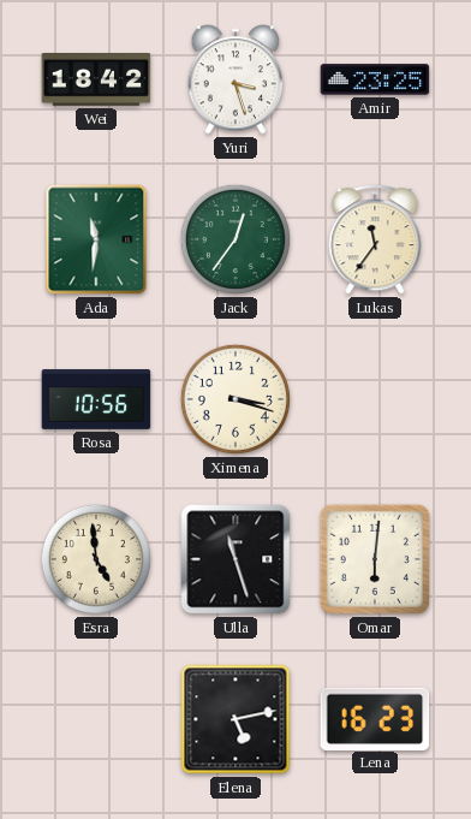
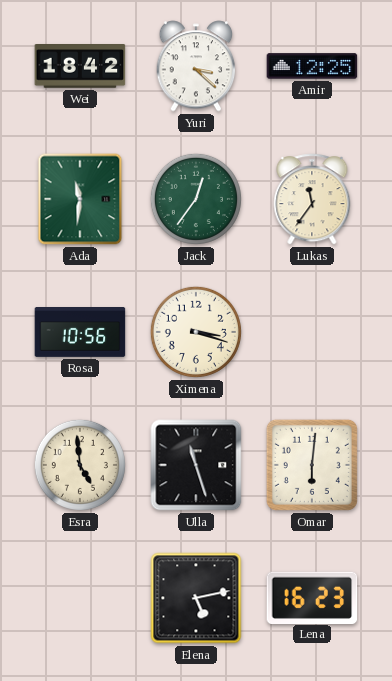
Yuri: 3:27 -> 3:22 (196, 66)
Amir: 23:25 -> 12:25 (312, 66)
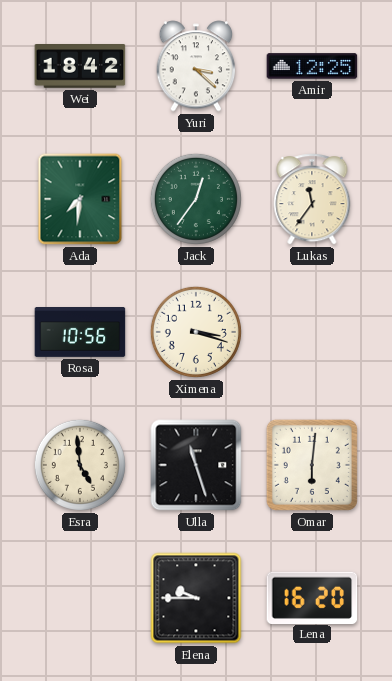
Ada: 11:31 -> 7:31 (80, 199)
Elena: 5:13 -> 9:45 (196, 598)
Lena: 16:23 -> 16:20 (312, 597)
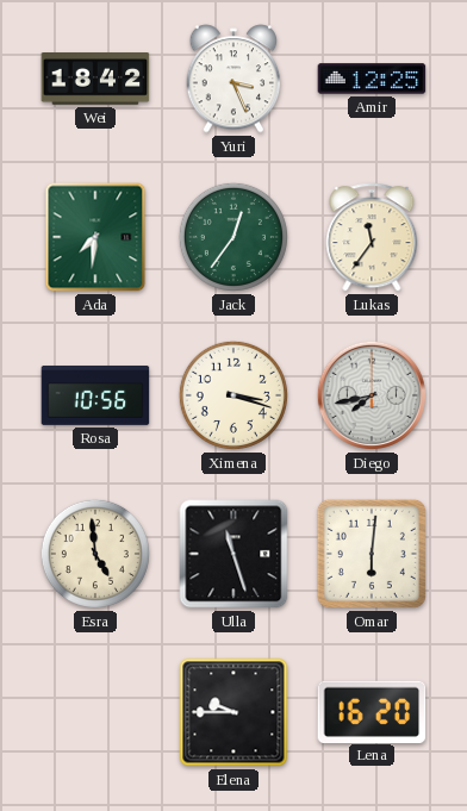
Yuri: 3:22 -> 3:26 (233, 79)
Diego: none -> 7:43 (372, 395)
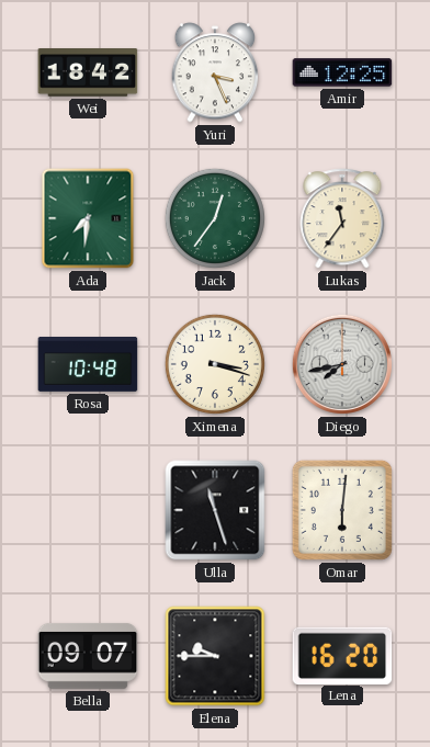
Rosa: 10:56 -> 10:48 (88, 365)
Esra: 4:59 -> none (95, 554)
Bella: none -> 09:07 (88, 656)
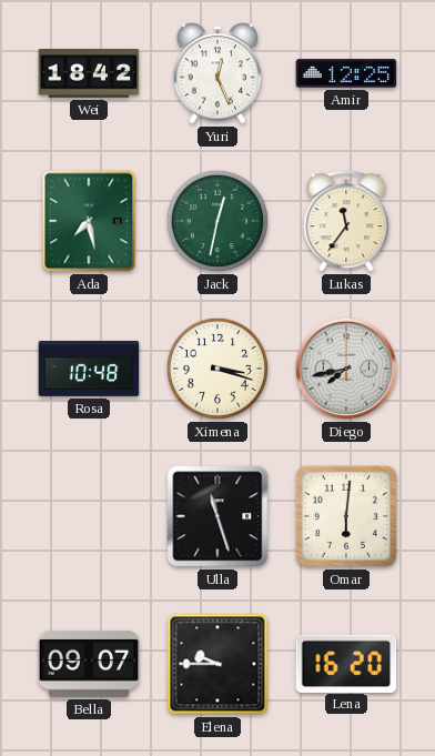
Yuri: 3:26 -> 12:26 (217, 73)
Ada: 7:31 -> 7:28 (89, 221)
Jack: 12:36 -> 12:32 (217, 221)
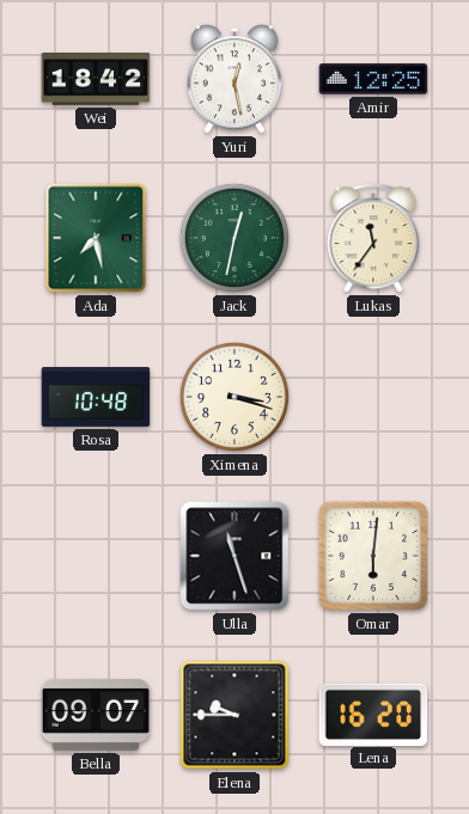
Yuri: 12:26 -> 12:28 (234, 79)
Diego: 7:43 -> none (346, 369)
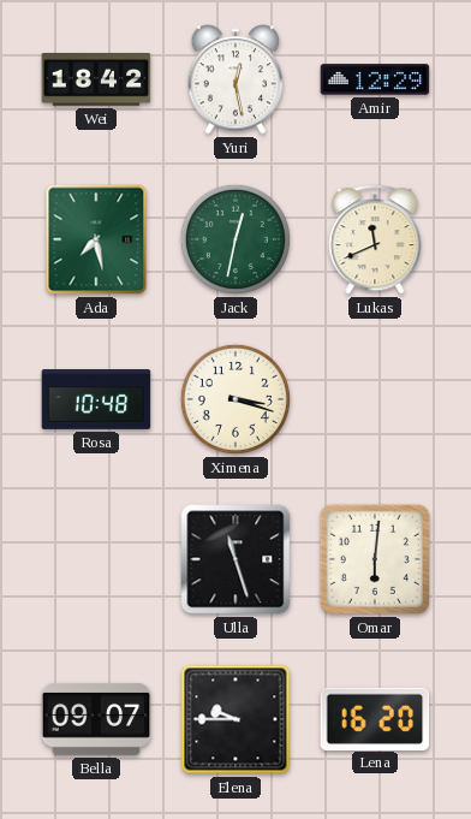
Amir: 12:25 -> 12:29 (375, 79)
Lukas: 11:36 -> 11:41 (375, 239)
